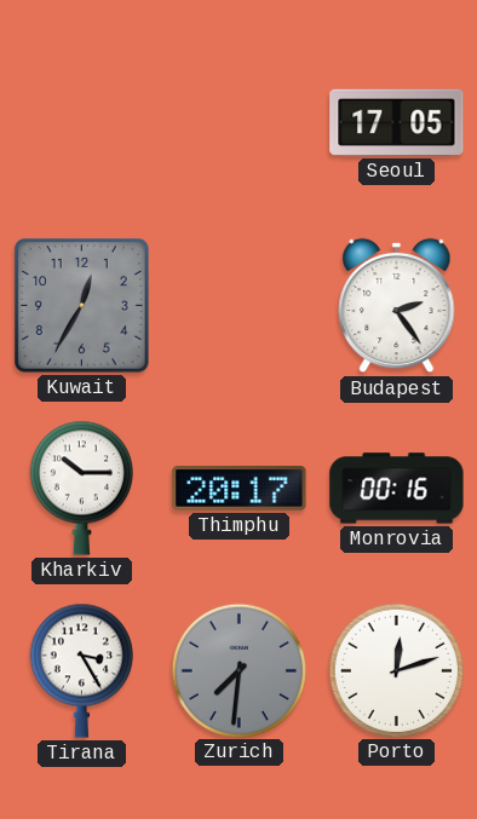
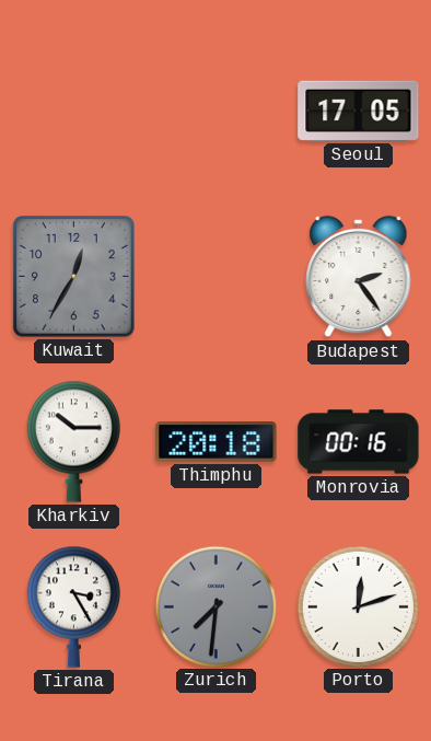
Thimphu: 20:17 -> 20:18 (217, 442)
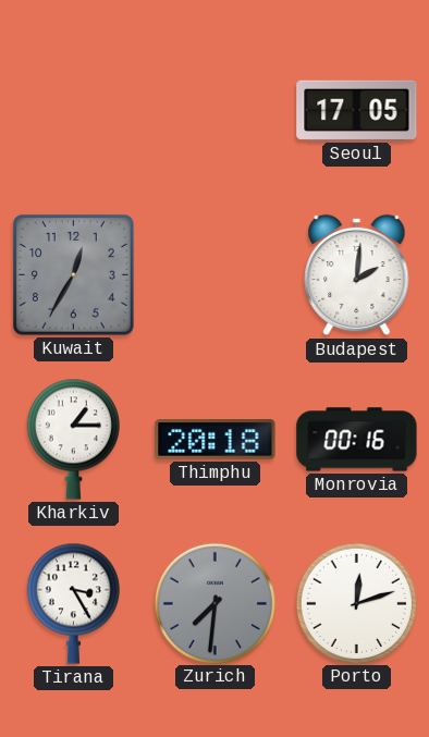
Budapest: 2:24 -> 2:01 (357, 275)
Kharkiv: 10:15 -> 1:15 (73, 439)
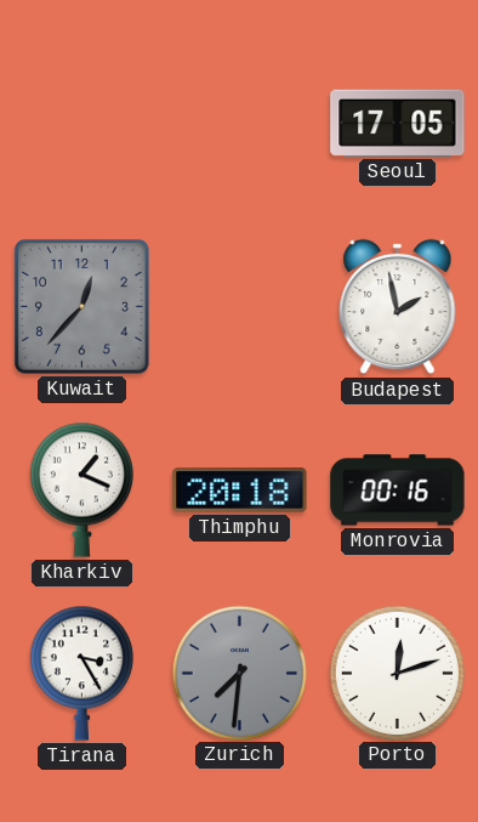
Kuwait: 12:35 -> 12:37 (81, 306)
Budapest: 2:01 -> 1:58 (398, 307)
Kharkiv: 1:15 -> 1:19 (81, 489)
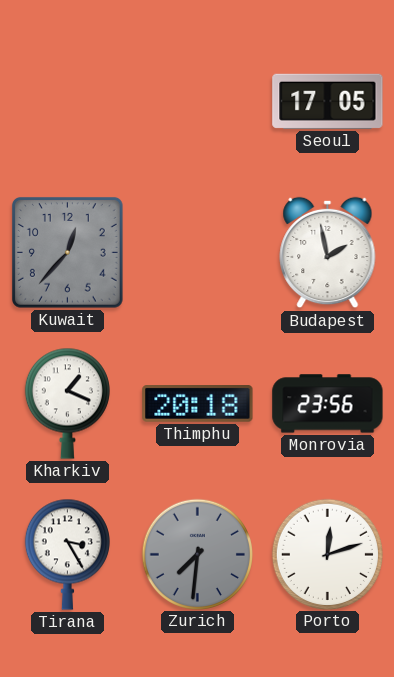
Monrovia: 00:16 -> 23:56 (328, 404)
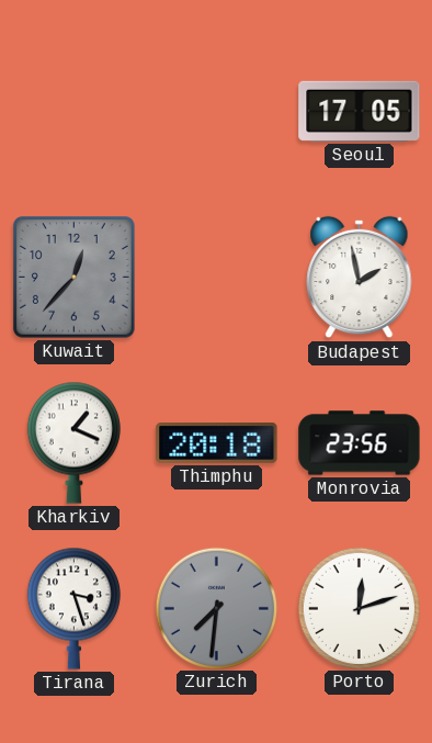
Tirana: 3:25 -> 3:27 (73, 608)
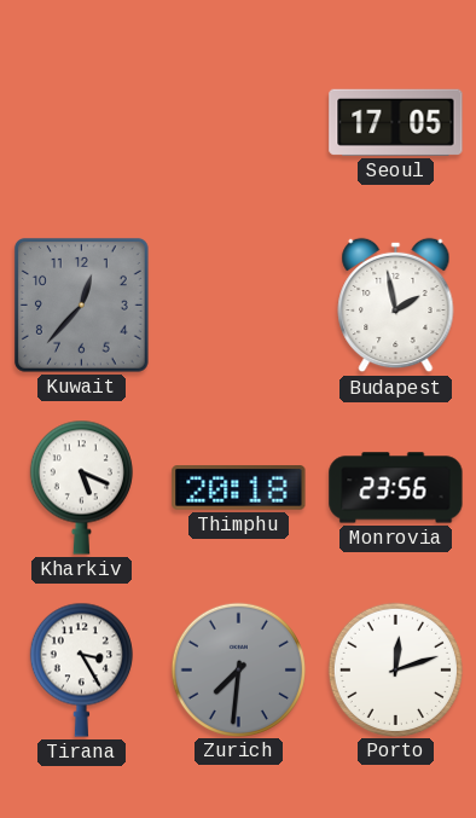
Kharkiv: 1:19 -> 5:19 (81, 487)
Tirana: 3:27 -> 3:25 (81, 669)
